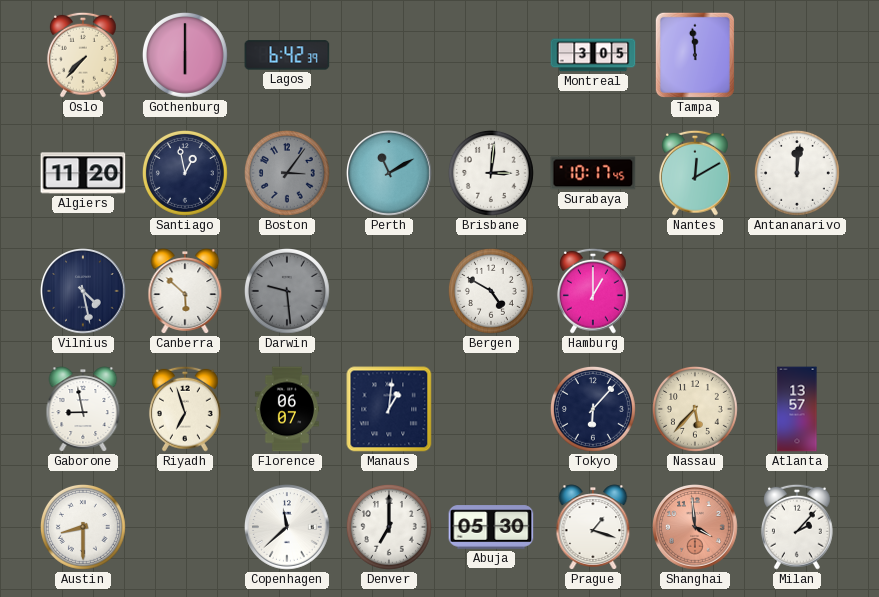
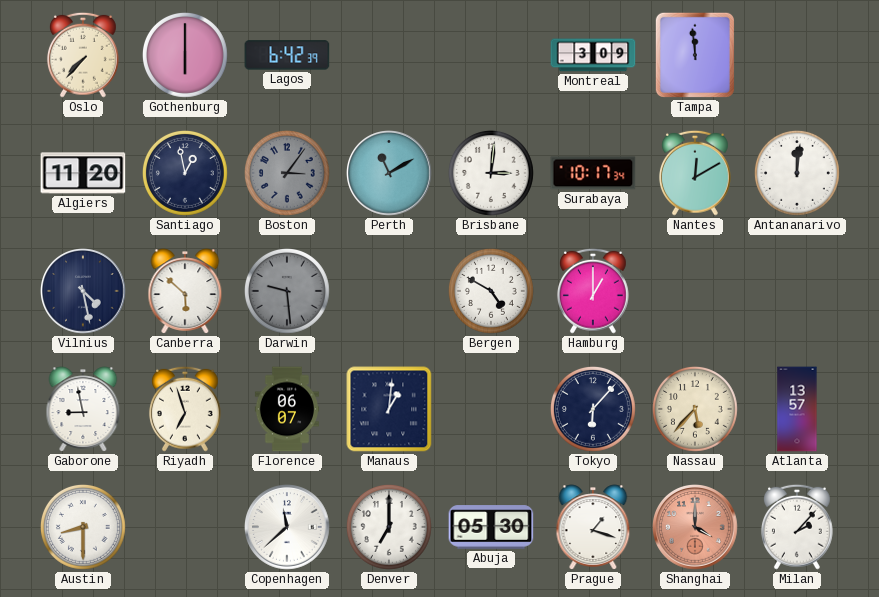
Montreal: 3:05 -> 3:09 (593, 55)
Surabaya: 10:17:45 -> 10:17:34 (593, 173)
Shanghai: 3:59 -> 4:00 (696, 528)
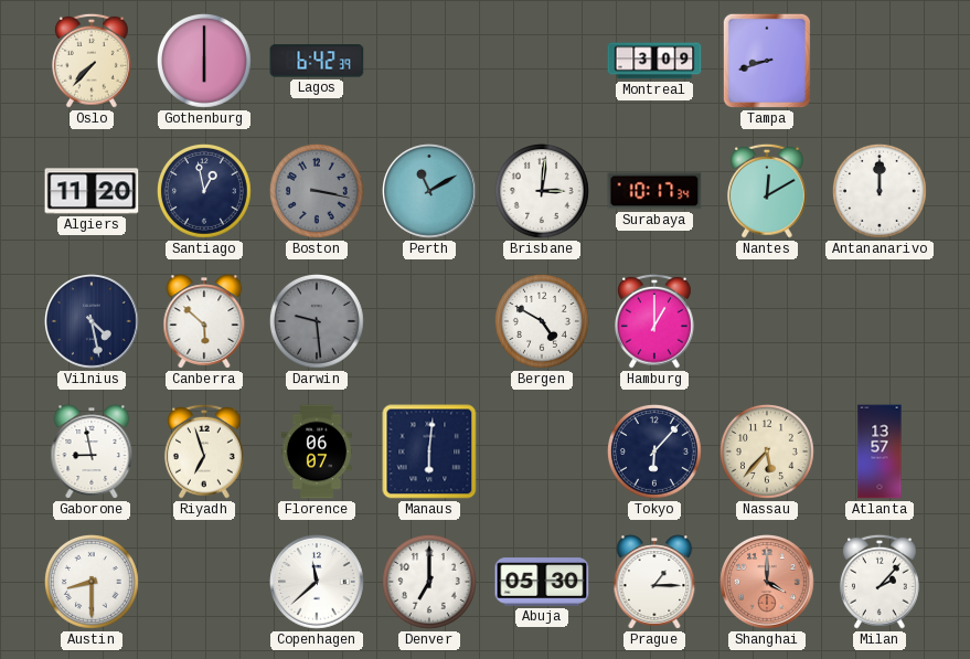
Tampa: 11:59 -> 8:42 (767, 61)
Boston: 3:06 -> 3:17 (317, 191)
Antananarivo: 12:01 -> 12:00 (880, 191)
Manaus: 1:01 -> 6:01 (429, 451)
Prague: 1:18 -> 1:15 (654, 582)
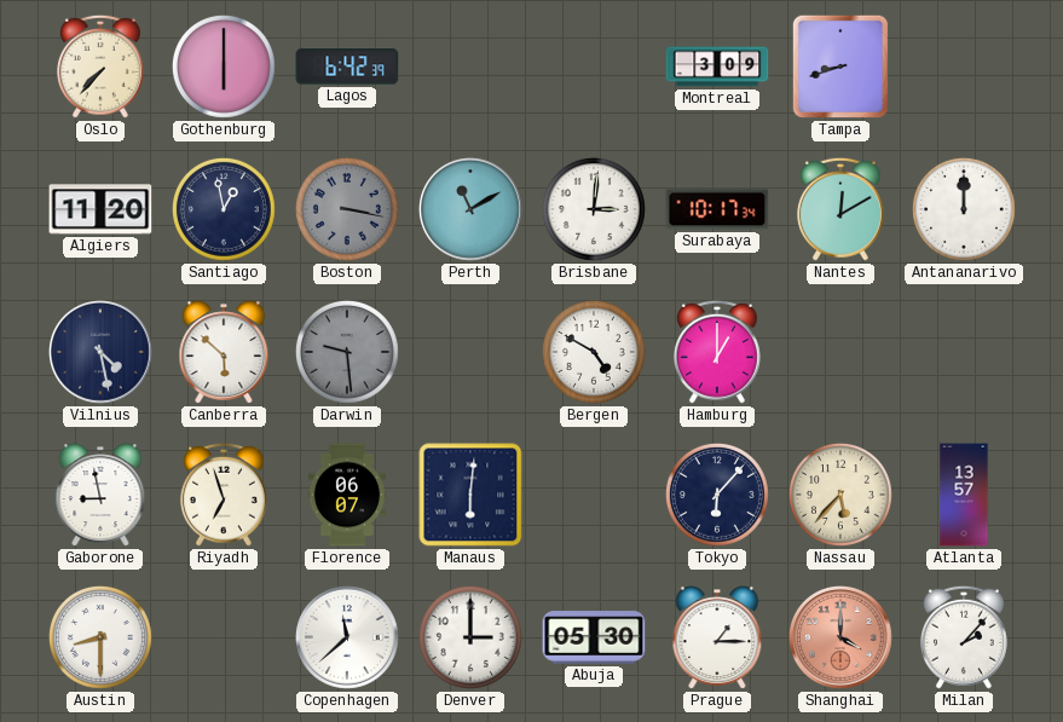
Denver: 7:00 -> 3:00 (470, 637)
